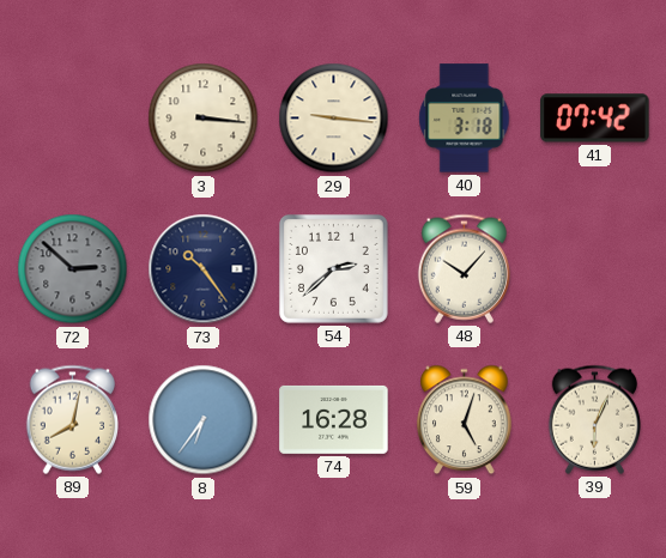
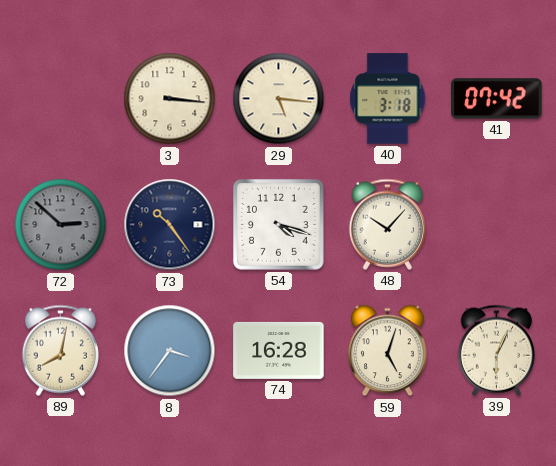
29: 9:16 -> 5:16 (279, 99)
54: 2:38 -> 4:18 (279, 225)
8: 6:36 -> 3:36 (170, 351)
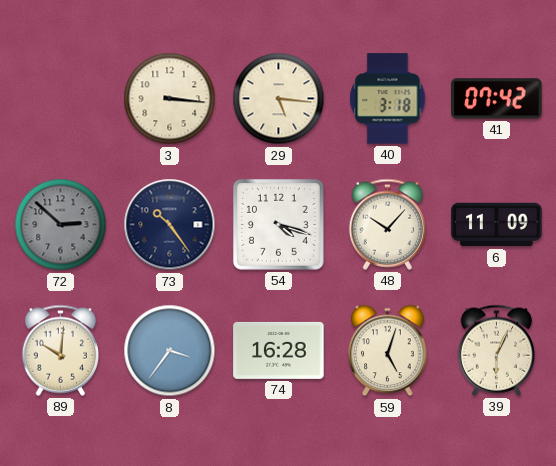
6: none -> 11:09 (497, 225)
89: 8:02 -> 10:01 (60, 350)
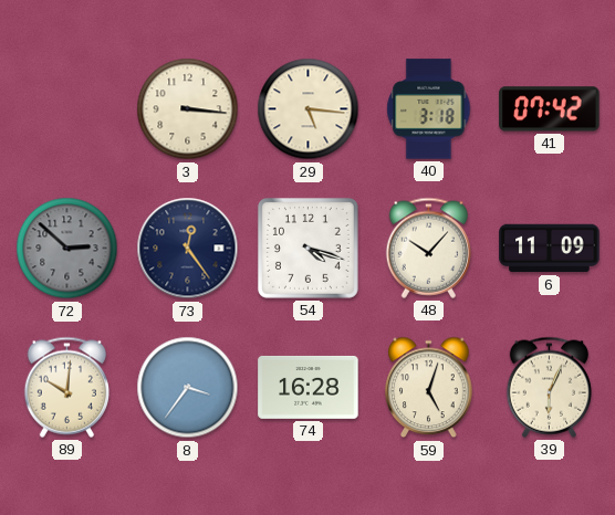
73: 10:24 -> 12:24 (188, 249)
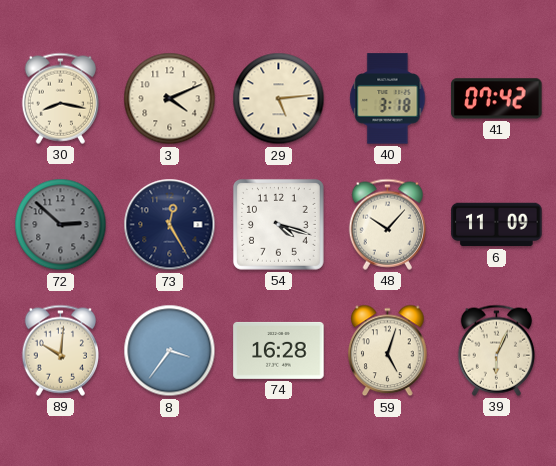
30: none -> 8:17 (60, 98)
3: 3:16 -> 4:11 (170, 99)
29: 5:16 -> 5:14 (279, 99)
73: 12:24 -> 12:25 (170, 225)
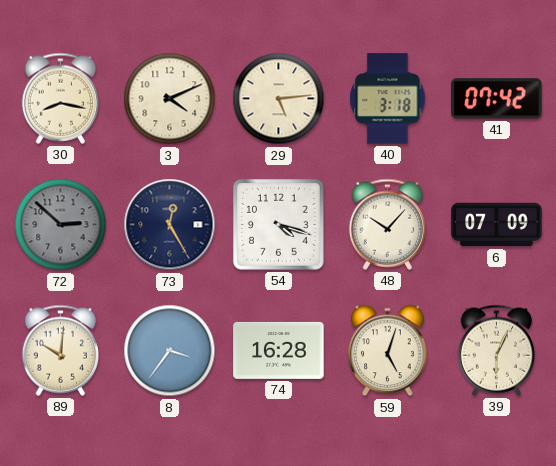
6: 11:09 -> 07:09 (497, 225)
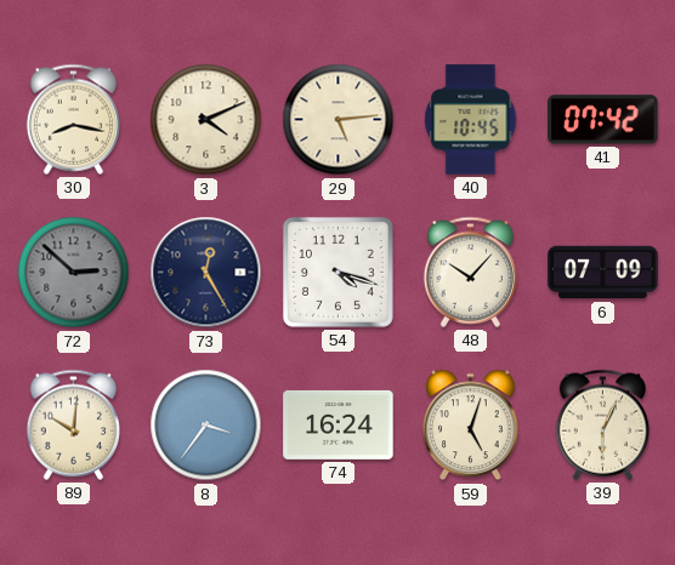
40: 3:18 -> 10:45 (471, 120)
74: 16:28 -> 16:24 (339, 424)
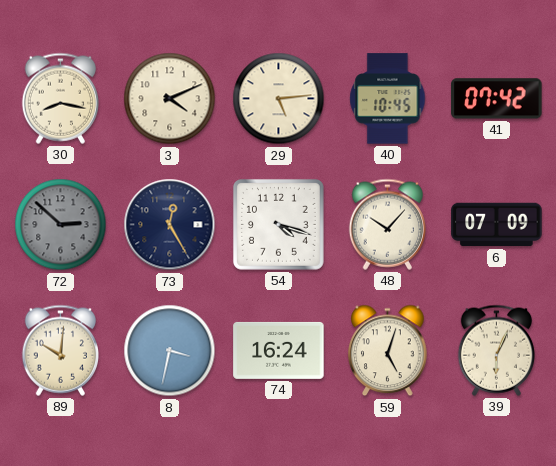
8: 3:36 -> 3:32 (170, 351)
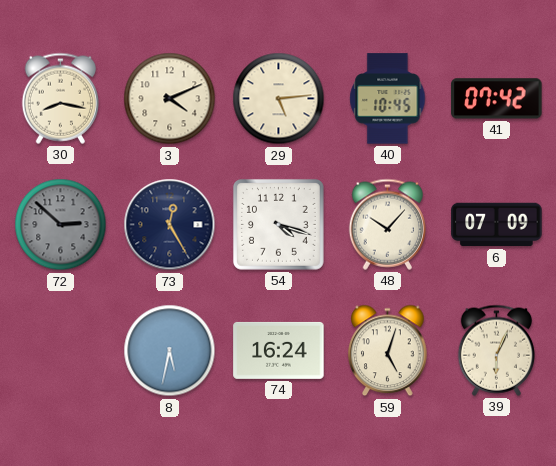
89: 10:01 -> none (60, 350)
8: 3:32 -> 5:32 (170, 351)
